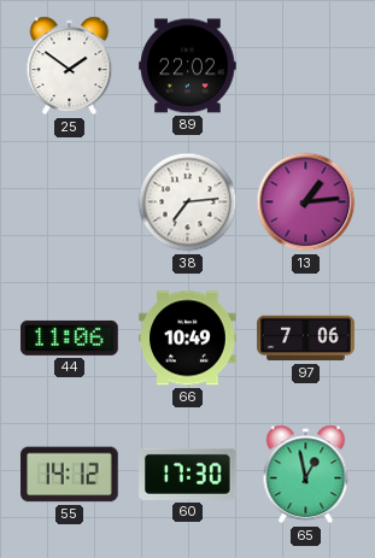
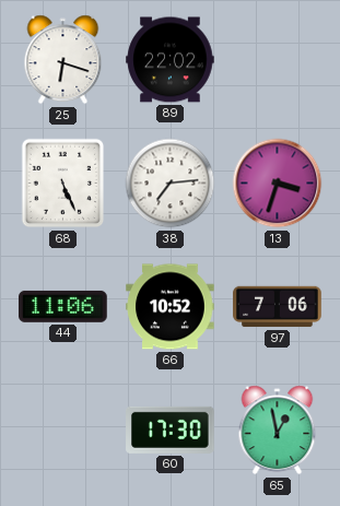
25: 1:51 -> 6:18 (63, 60)
68: none -> 5:26 (63, 184)
13: 1:14 -> 3:33 (278, 184)
66: 10:49 -> 10:52 (171, 307)
55: 14:12 -> none (70, 475)
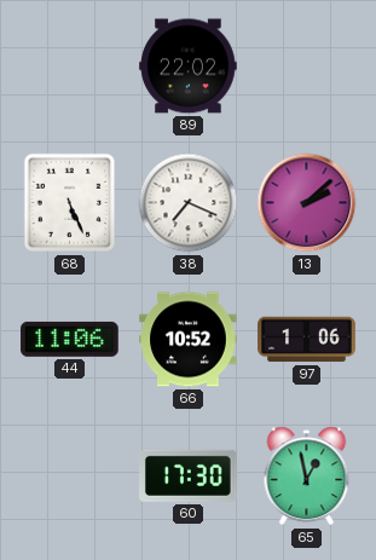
25: 6:18 -> none (63, 60)
38: 7:14 -> 7:19 (189, 203)
13: 3:33 -> 2:08 (307, 203)
97: 7:06 -> 1:06 (307, 340)
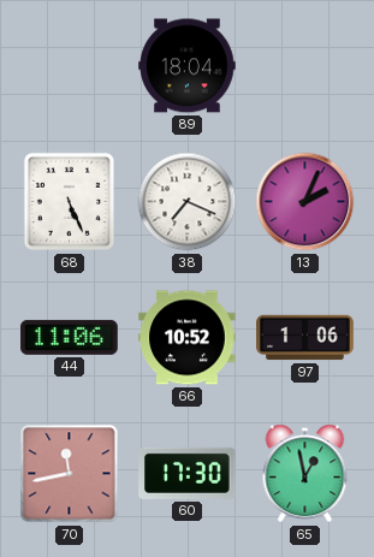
89: 22:02 -> 18:04 (188, 66)
13: 2:08 -> 2:04 (305, 202)
70: none -> 11:43 (70, 474)
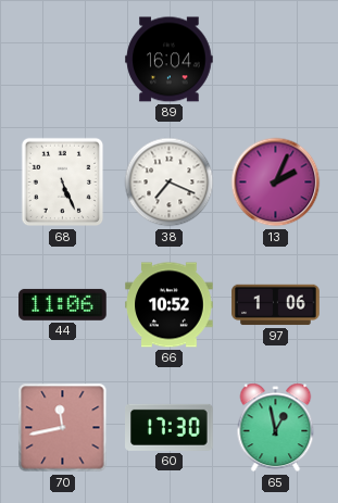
89: 18:04 -> 16:04 (170, 60)
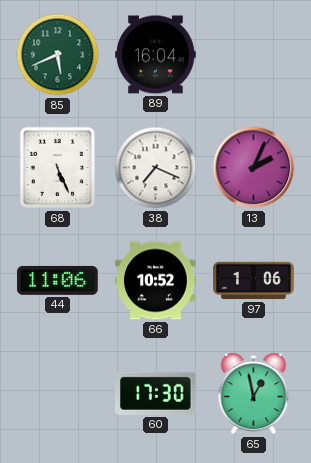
85: none -> 5:41 (58, 55)
70: 11:43 -> none (63, 428)
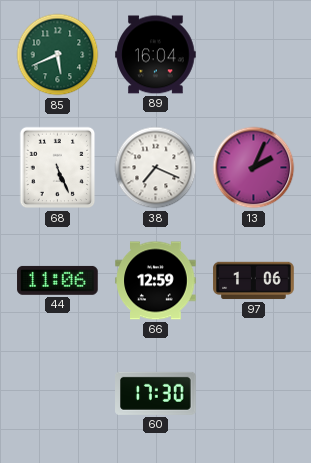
66: 10:52 -> 12:59 (156, 281)
65: 12:58 -> none (254, 394)
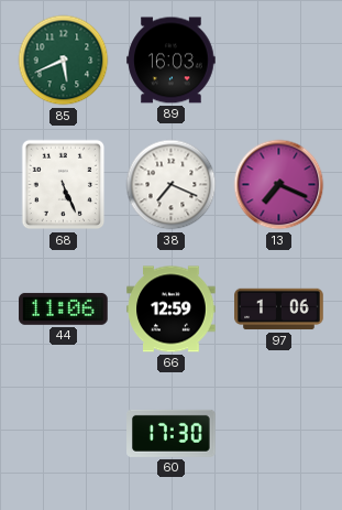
89: 16:04 -> 16:03 (172, 61)
13: 2:04 -> 7:19 (279, 185)
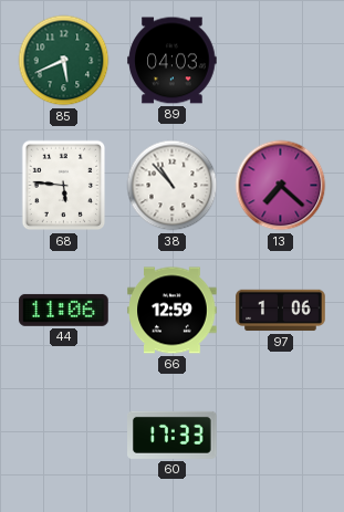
89: 16:03 -> 04:03 (173, 61)
68: 5:26 -> 5:46 (64, 186)
38: 7:19 -> 10:53 (173, 186)
13: 7:19 -> 7:22 (281, 186)
60: 17:30 -> 17:33 (173, 435)
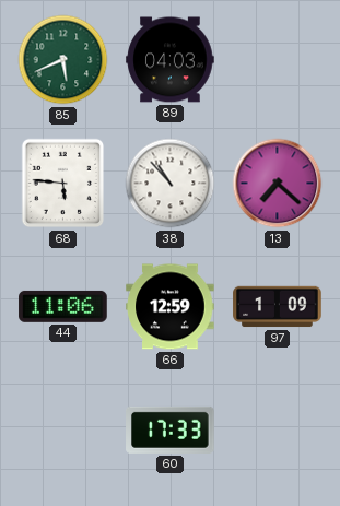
97: 1:06 -> 1:09 (278, 307)
